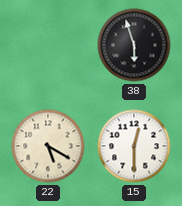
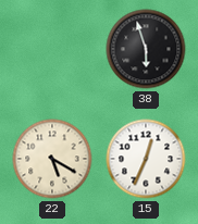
15: 12:30 -> 12:34 (146, 159)
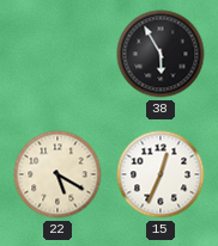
38: 5:57 -> 5:55 (161, 54)
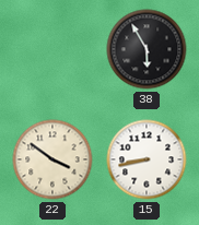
22: 5:20 -> 3:51 (52, 159)
15: 12:34 -> 8:43 (147, 159)
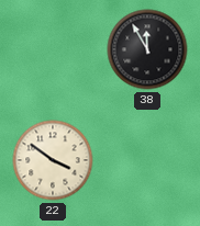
38: 5:55 -> 11:55 (147, 49)
15: 8:43 -> none (147, 159)
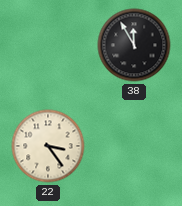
22: 3:51 -> 3:24 (48, 146)
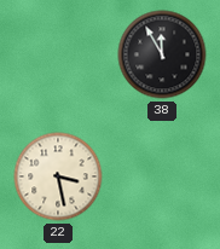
22: 3:24 -> 3:28 (58, 176)
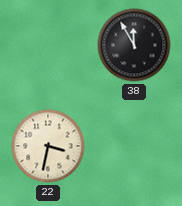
22: 3:28 -> 3:32 (48, 146)
